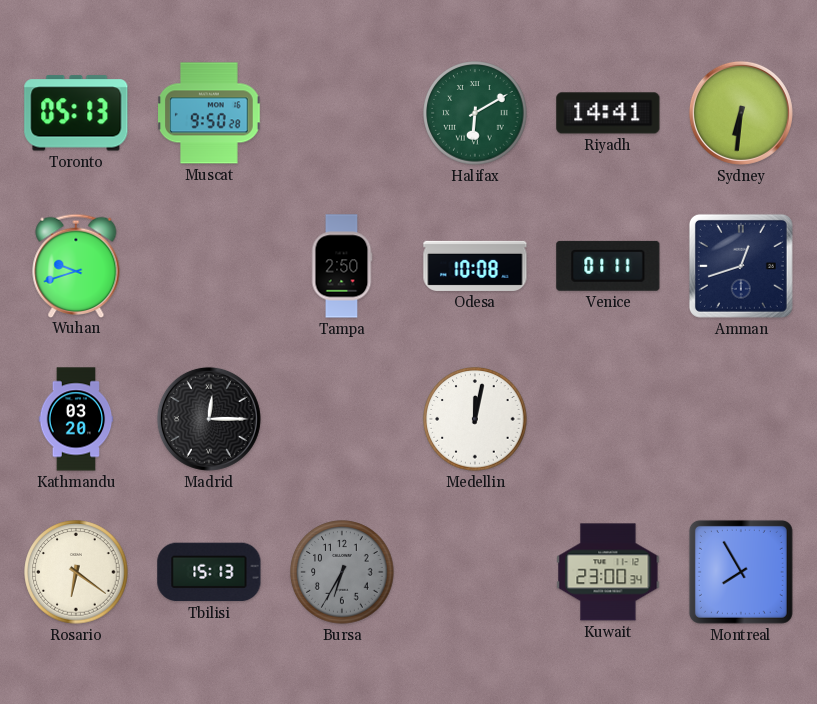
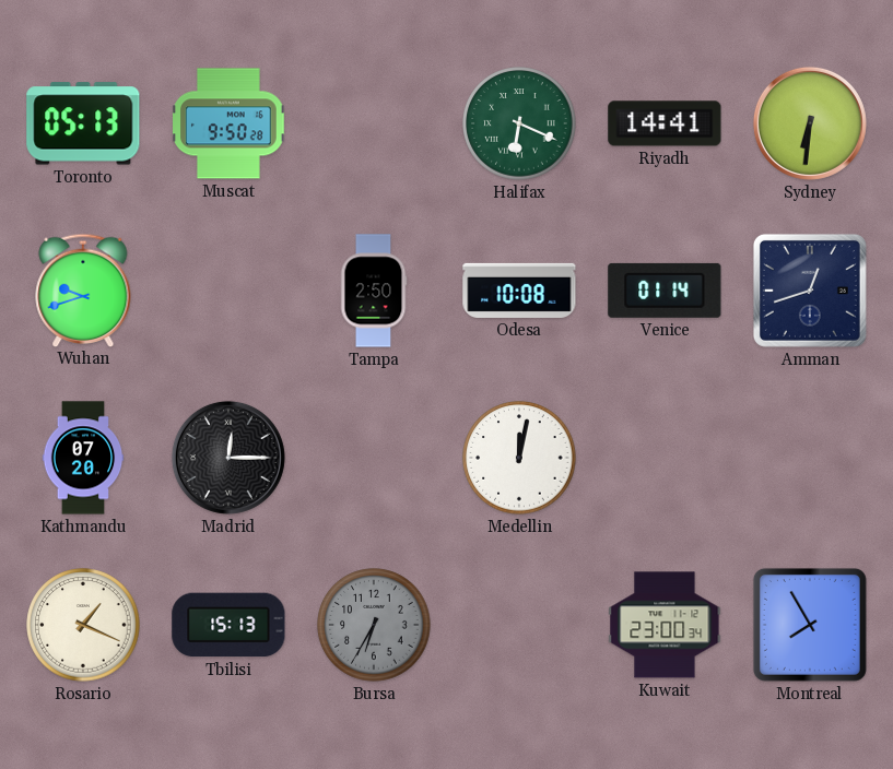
Halifax: 6:10 -> 6:19 (519, 123)
Venice: 01:11 -> 01:14 (665, 291)
Kathmandu: 03:20 -> 07:20 (83, 458)
Rosario: 6:21 -> 1:19 (83, 625)
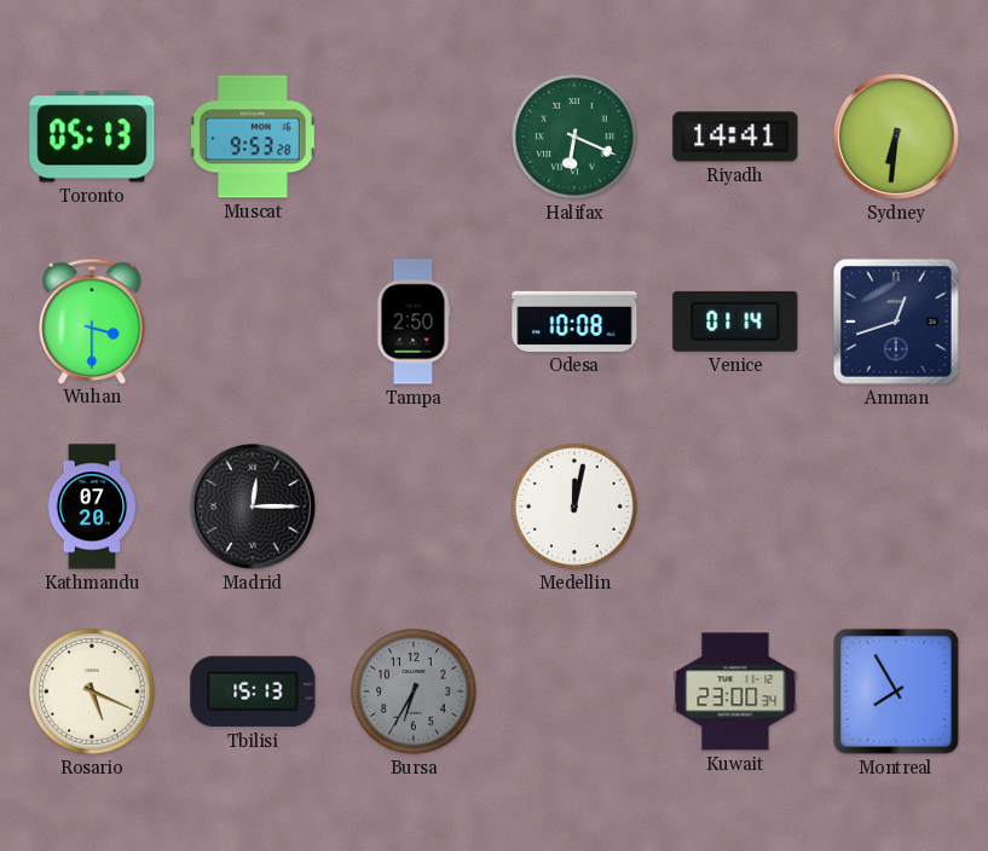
Muscat: 9:50 -> 9:53 (253, 137)
Wuhan: 9:42 -> 3:30 (92, 320)
Rosario: 1:19 -> 5:19 (92, 691)
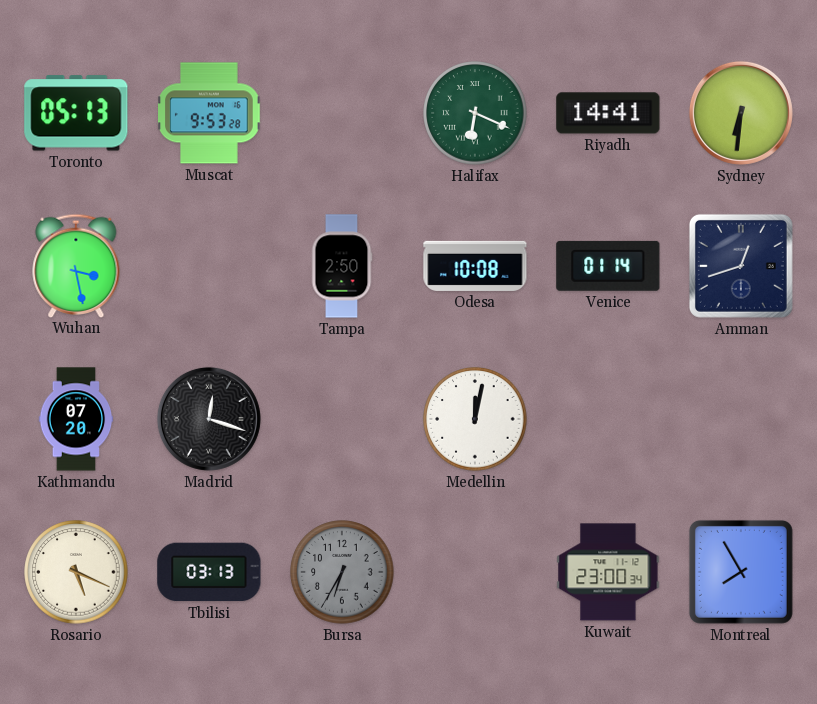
Wuhan: 3:30 -> 3:28 (76, 265)
Madrid: 12:15 -> 12:18 (209, 419)
Tbilisi: 15:13 -> 03:13 (209, 572)
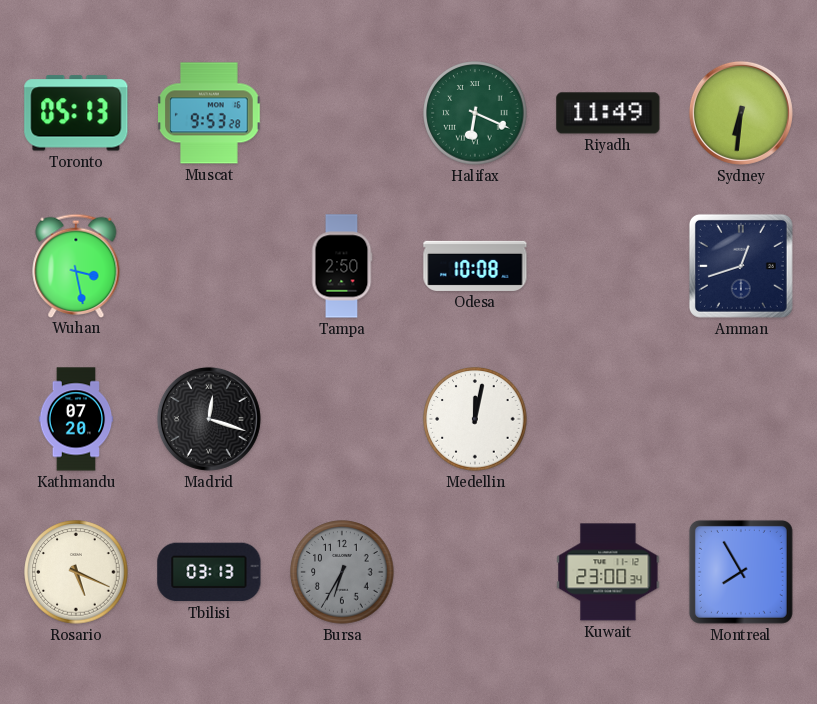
Riyadh: 14:41 -> 11:49 (608, 113)
Venice: 01:14 -> none (608, 266)
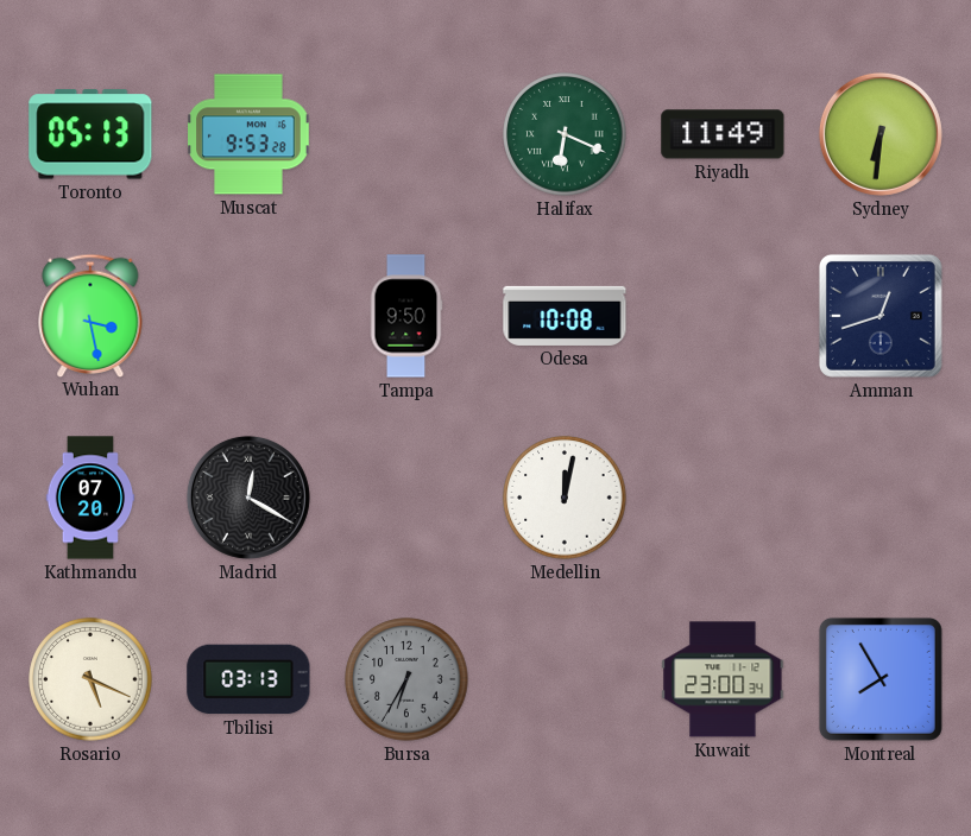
Tampa: 2:50 -> 9:50 (406, 316)
Madrid: 12:18 -> 12:20 (248, 498)
